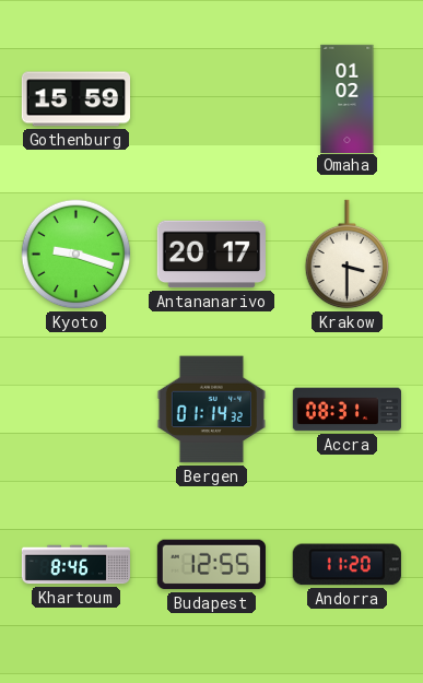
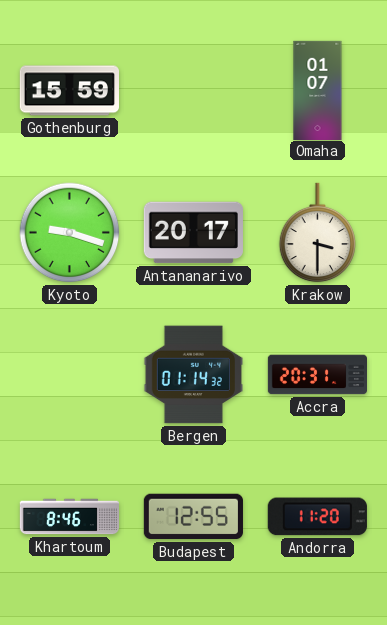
Omaha: 01:02 -> 01:07 (318, 90)
Accra: 08:31 -> 20:31 (317, 375)
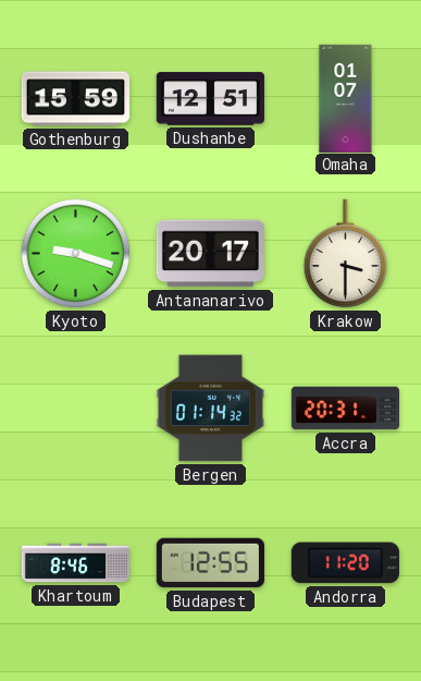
Dushanbe: none -> 12:51 (210, 99)
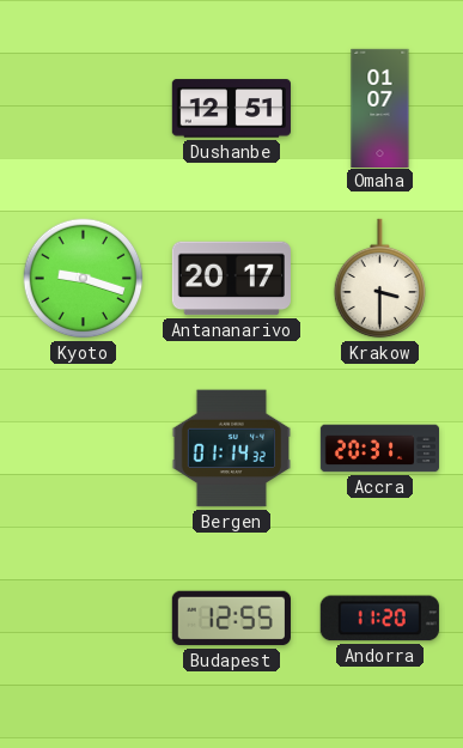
Gothenburg: 15:59 -> none (75, 99)
Khartoum: 8:46 -> none (75, 563)
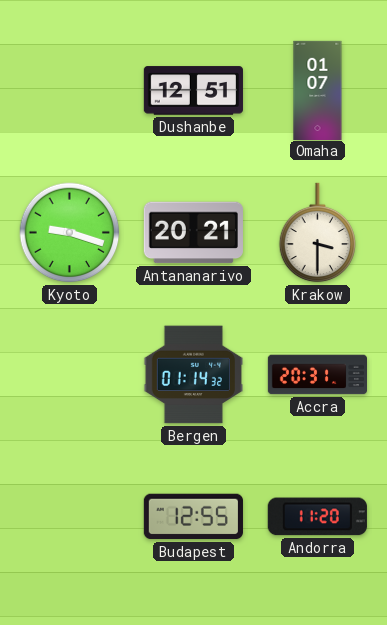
Antananarivo: 20:17 -> 20:21 (193, 233)
